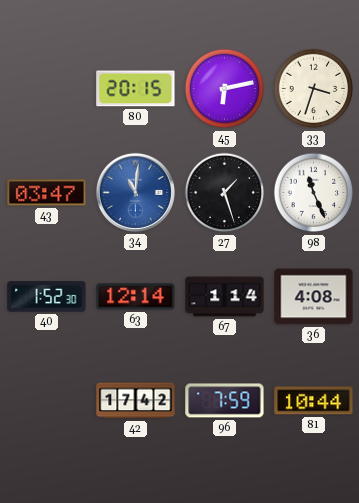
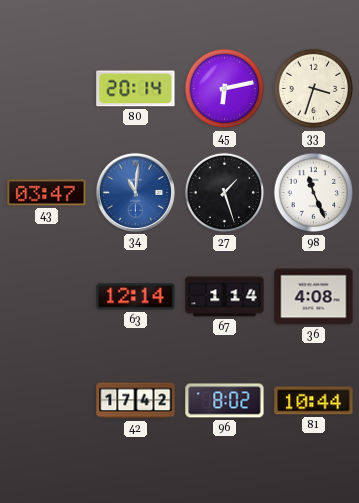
80: 20:15 -> 20:14 (136, 89)
40: 1:52 -> none (47, 297)
96: 7:59 -> 8:02 (225, 401)
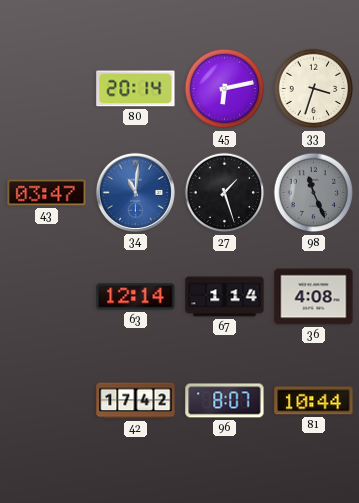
98 dial: white -> grey (314, 193)
96: 8:02 -> 8:07 (225, 401)
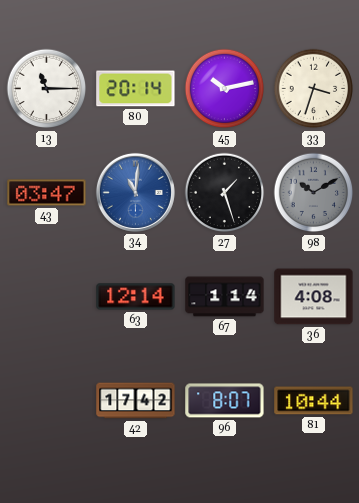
13: none -> 11:15 (47, 89)
45: 6:13 -> 10:13 (225, 89)
98: 11:26 -> 10:10 (314, 193)
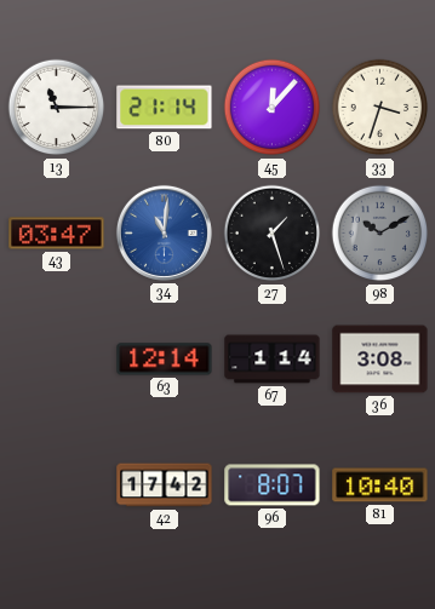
80: 20:14 -> 21:14 (165, 108)
45: 10:13 -> 12:07 (273, 108)
36: 4:08 -> 3:08 (380, 360)
81: 10:44 -> 10:40 (380, 486)
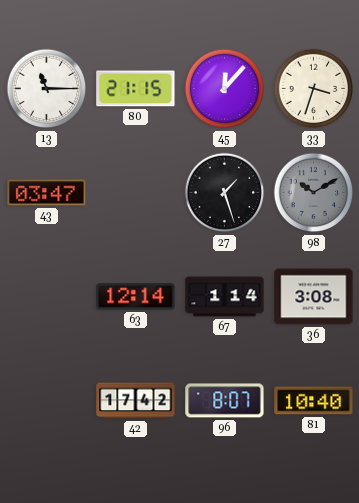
80: 21:14 -> 21:15 (136, 89)
34: 11:01 -> none (164, 232)
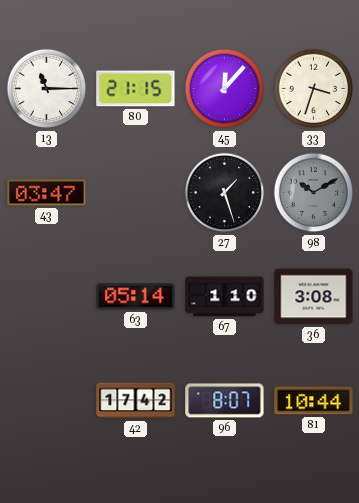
63: 12:14 -> 05:14 (136, 297)
67: 1:14 -> 1:10 (225, 297)
81: 10:40 -> 10:44 (314, 401)
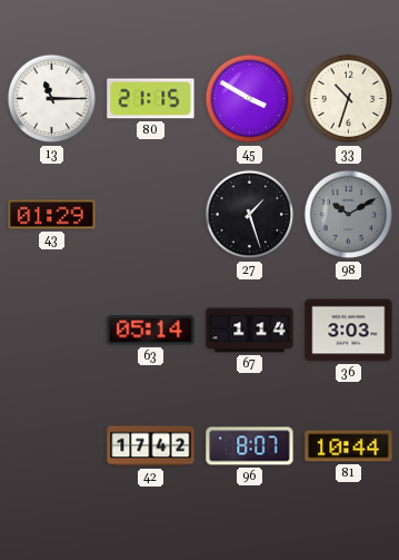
45: 12:07 -> 3:50 (250, 99)
33: 3:33 -> 10:33 (349, 99)
43: 03:47 -> 01:29 (52, 215)
67: 1:10 -> 1:14 (250, 331)
36: 3:08 -> 3:03 (349, 331)
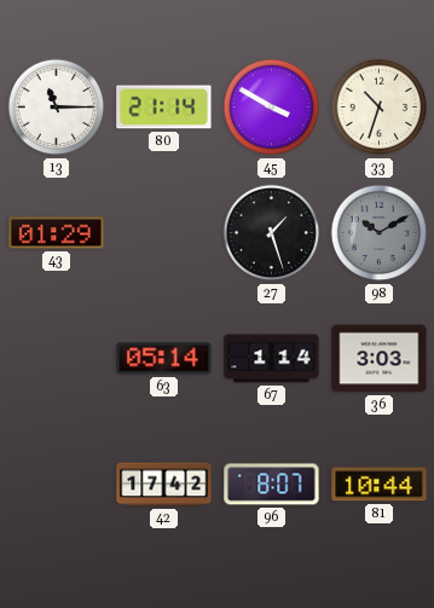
80: 21:15 -> 21:14 (164, 108)
